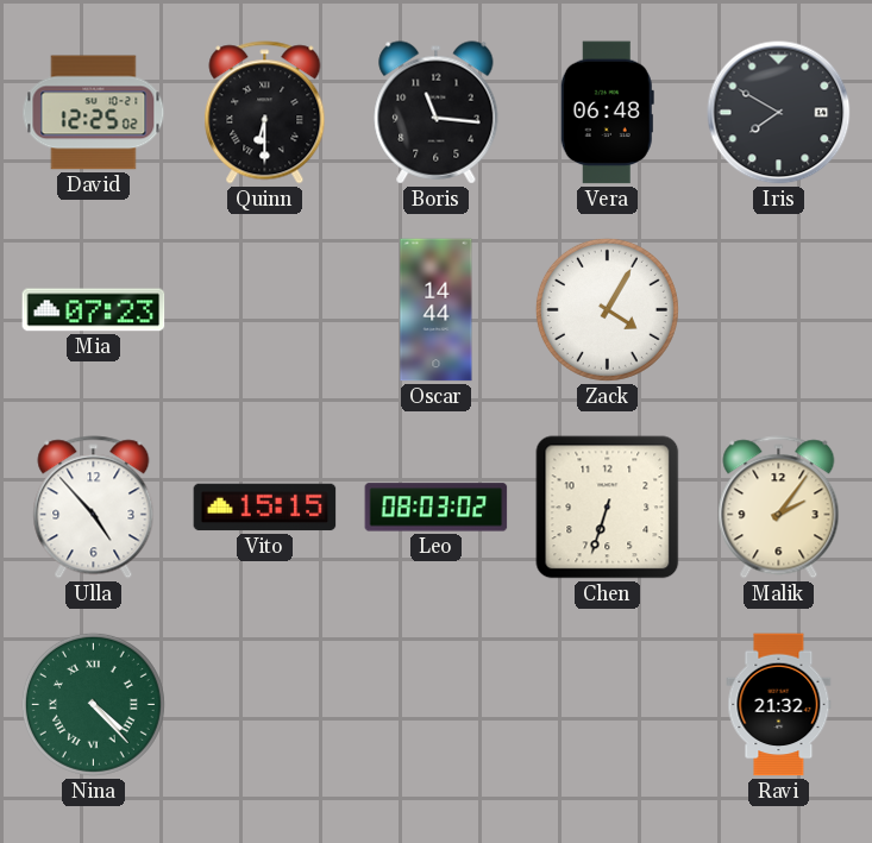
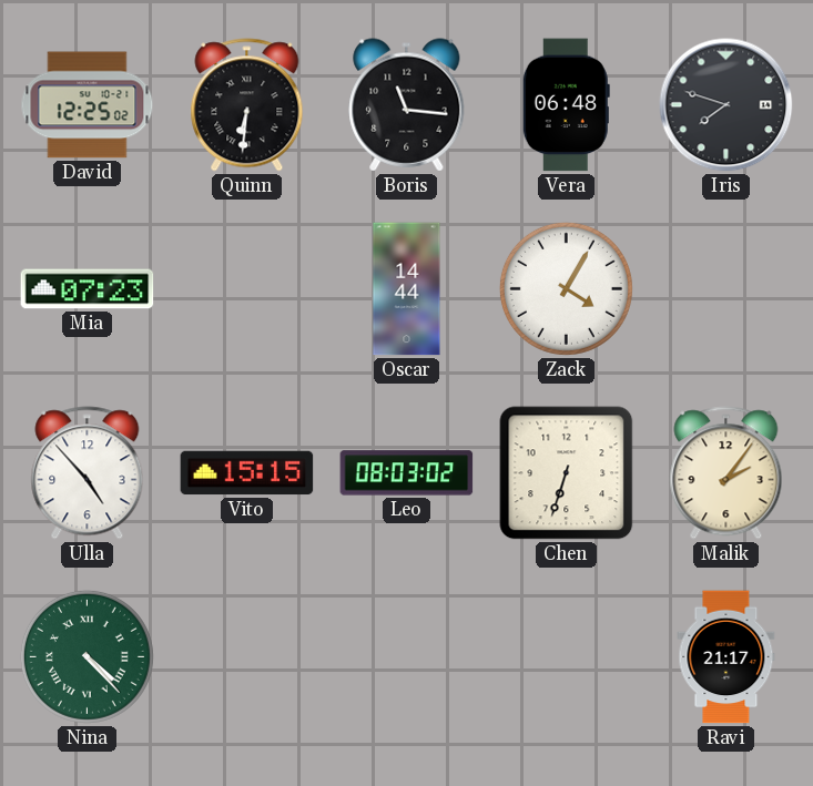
Quinn: 6:30 -> 6:31 (247, 105)
Iris: 7:50 -> 7:48 (726, 105)
Ravi: 21:32 -> 21:17 (726, 657)
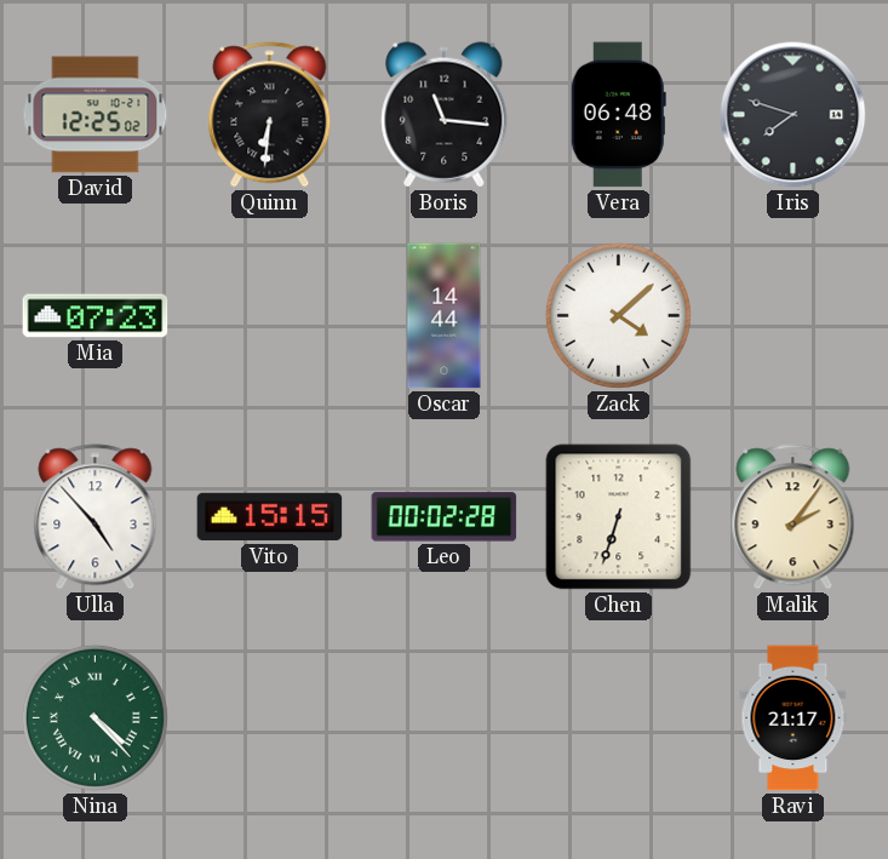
Zack: 4:05 -> 4:08 (618, 315)
Leo: 08:03 -> 00:02 (445, 517)
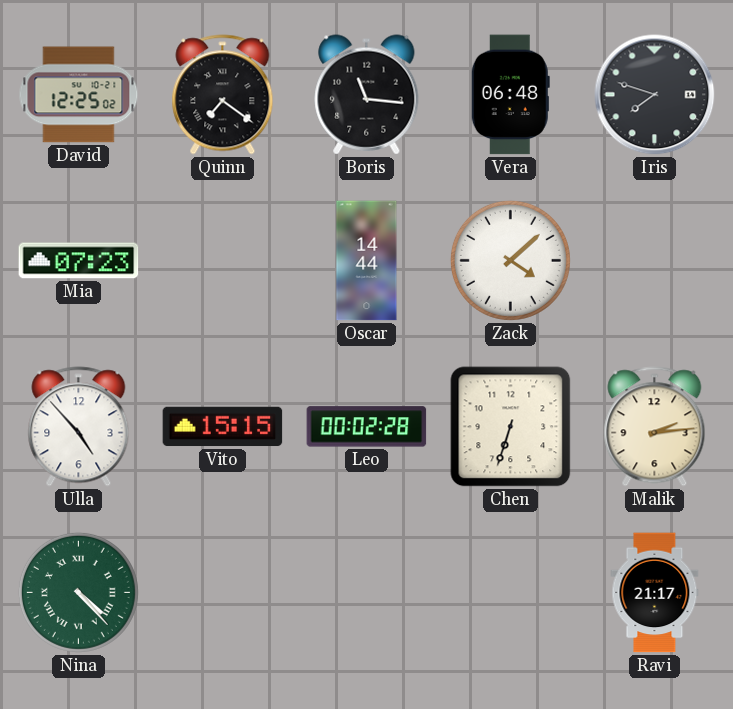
Quinn: 6:31 -> 7:21 (223, 95)
Malik: 2:06 -> 2:14 (655, 427)
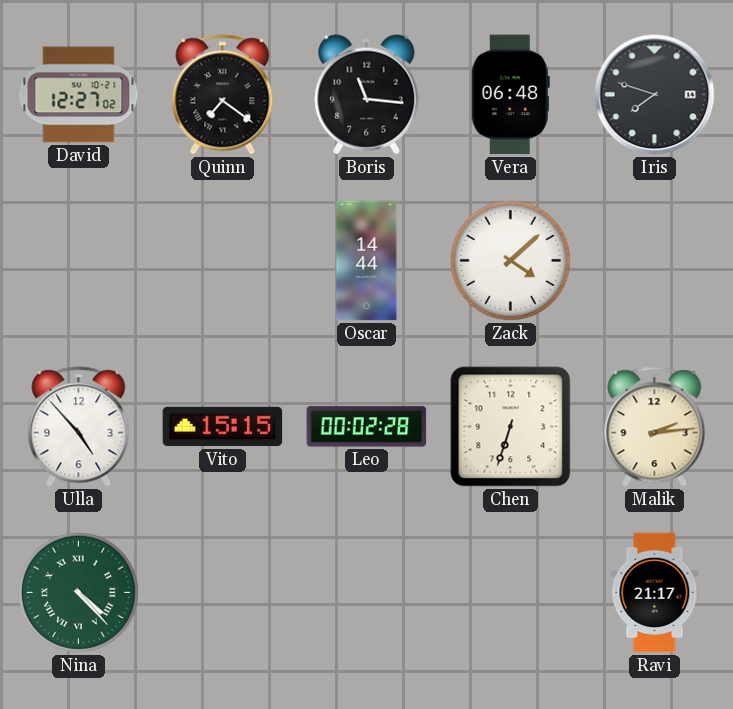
David: 12:25 -> 12:27 (79, 95)
Mia: 07:23 -> none (79, 261)
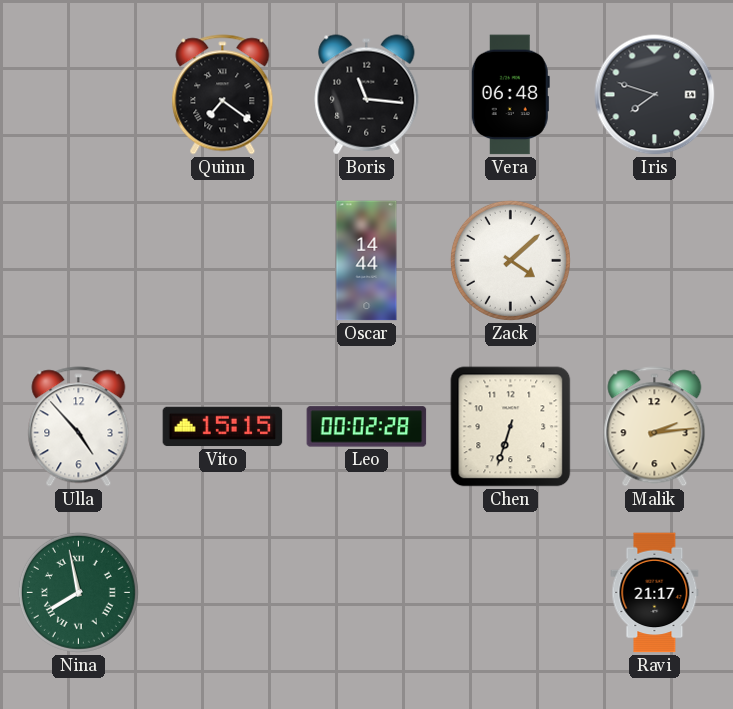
David: 12:27 -> none (79, 95)
Nina: 4:23 -> 7:58 (78, 592)
